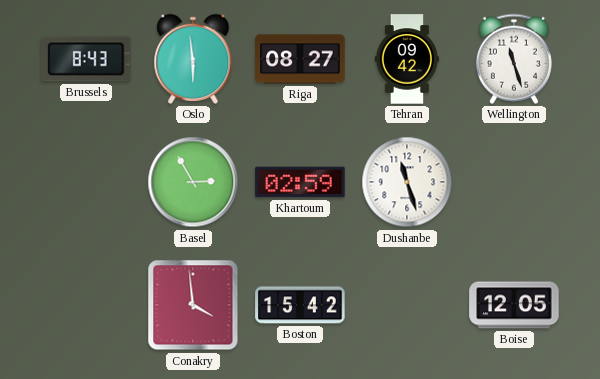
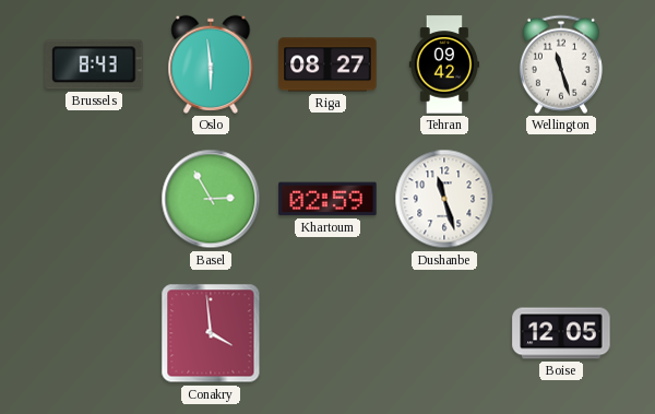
Boston: 15:42 -> none (300, 305)
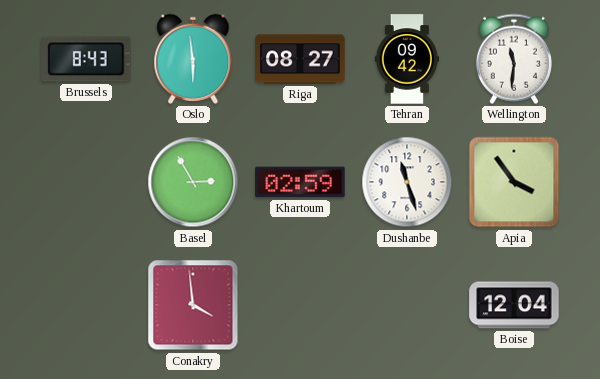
Wellington: 11:27 -> 11:31 (514, 59)
Apia: none -> 3:54 (514, 182)
Boise: 12:05 -> 12:04 (514, 305)
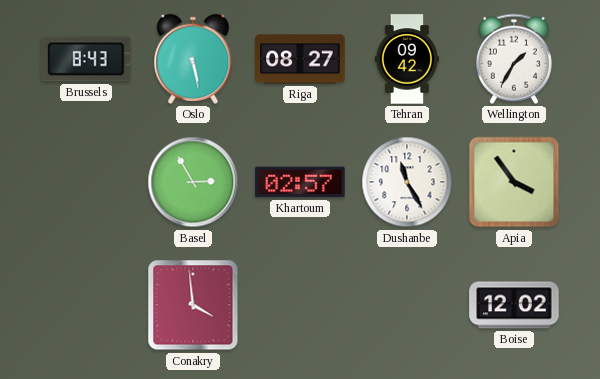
Oslo: 5:59 -> 5:28 (193, 59)
Wellington: 11:31 -> 1:35 (514, 59)
Khartoum: 02:59 -> 02:57 (300, 182)
Dushanbe: 11:27 -> 11:25 (407, 182)
Boise: 12:04 -> 12:02 (514, 305)
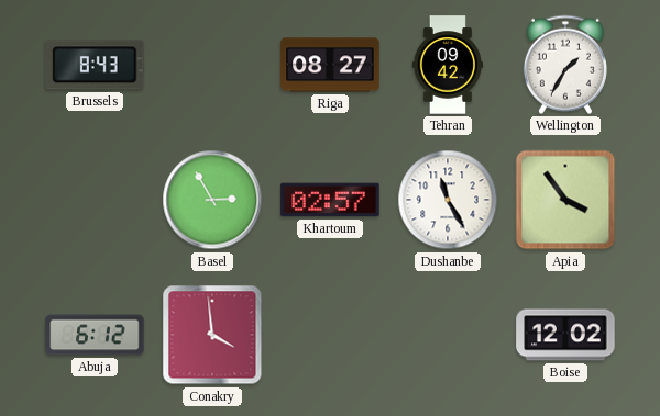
Oslo: 5:28 -> none (193, 59)
Abuja: none -> 6:12 (95, 335)
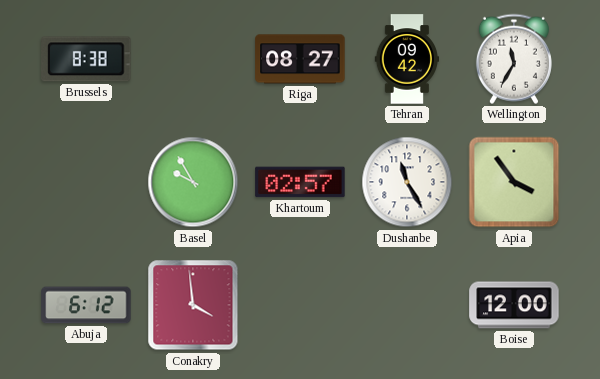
Brussels: 8:43 -> 8:38 (86, 59)
Wellington: 1:35 -> 11:35 (514, 59)
Basel: 2:55 -> 9:55 (193, 182)
Boise: 12:02 -> 12:00 (514, 305)
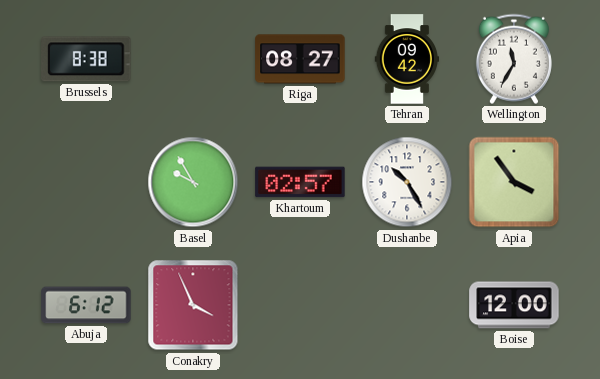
Dushanbe: 11:25 -> 10:25 (407, 182)
Conakry: 3:59 -> 3:56 (193, 305)
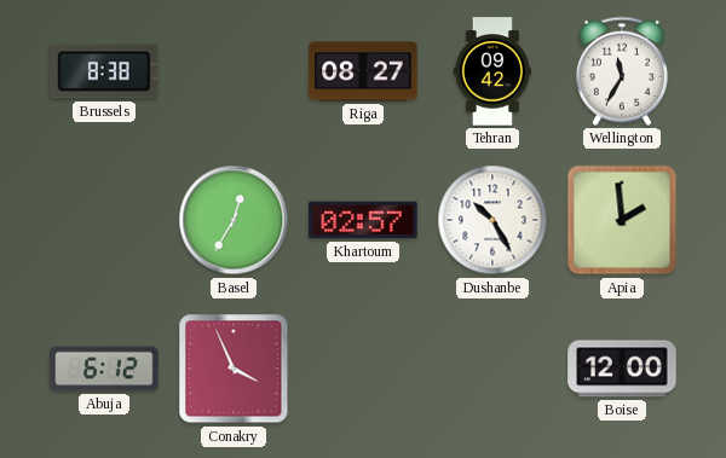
Basel: 9:55 -> 12:35 (234, 220)
Apia: 3:54 -> 1:59 (622, 220)
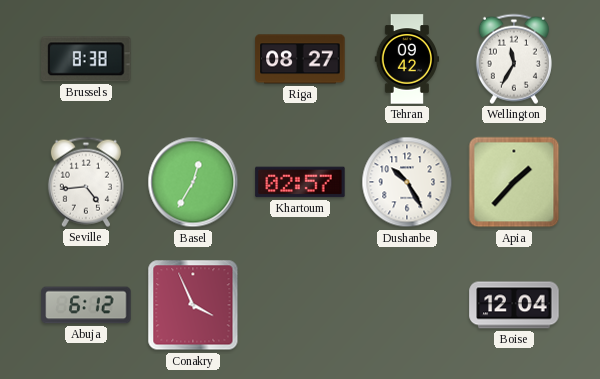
Seville: none -> 4:44 (86, 182)
Apia: 1:59 -> 1:37 (514, 182)
Boise: 12:00 -> 12:04 (514, 305)
